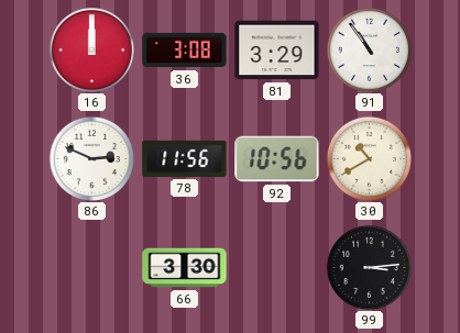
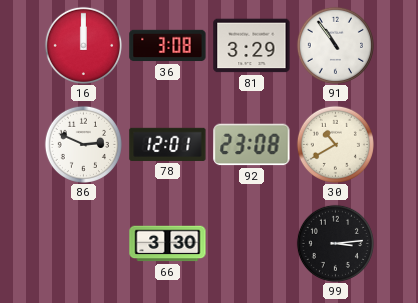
78: 11:56 -> 12:01 (168, 144)
92: 10:56 -> 23:08 (252, 145)
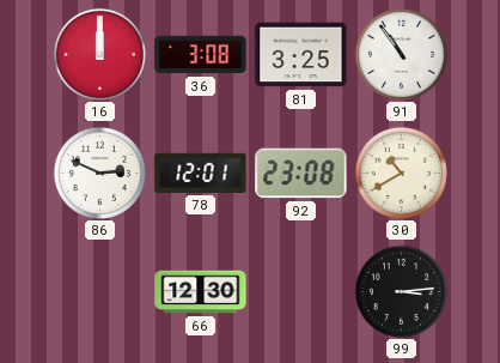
81: 3:29 -> 3:25 (301, 55)
66: 3:30 -> 12:30 (201, 292)
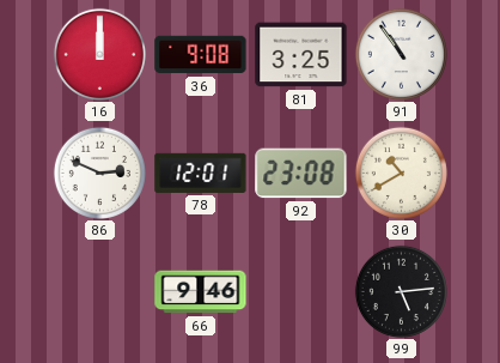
36: 3:08 -> 9:08 (201, 55)
66: 12:30 -> 9:46 (201, 292)
99: 3:14 -> 5:14 (401, 291)
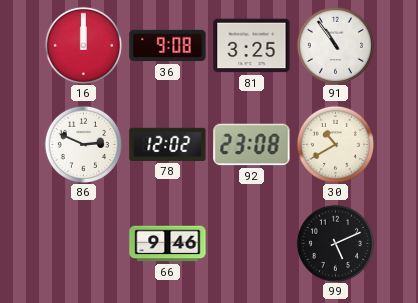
78: 12:01 -> 12:02 (168, 144)
99: 5:14 -> 5:11 (335, 243)
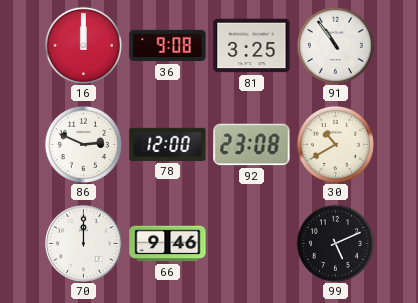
78: 12:02 -> 12:00 (168, 144)
70: none -> 12:00 (84, 244)
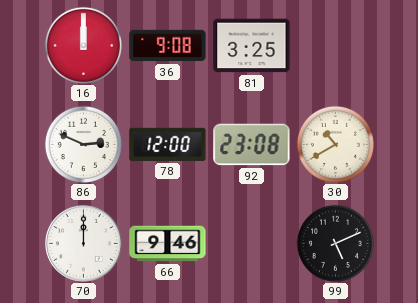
91: 10:54 -> none (335, 45)
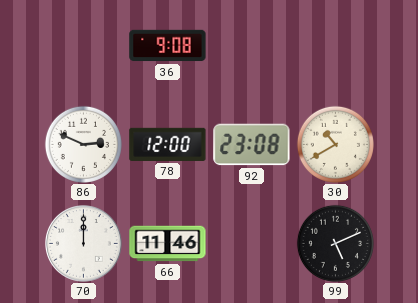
16: 12:00 -> none (83, 45)
81: 3:25 -> none (252, 46)
66: 9:46 -> 11:46 (168, 244)
